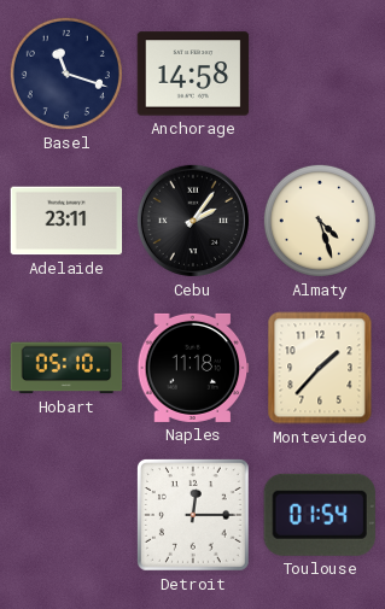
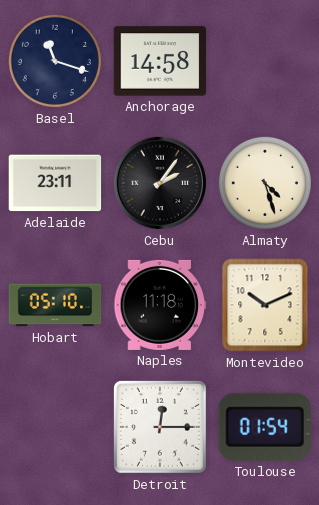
Montevideo: 1:37 -> 10:11 (265, 305)
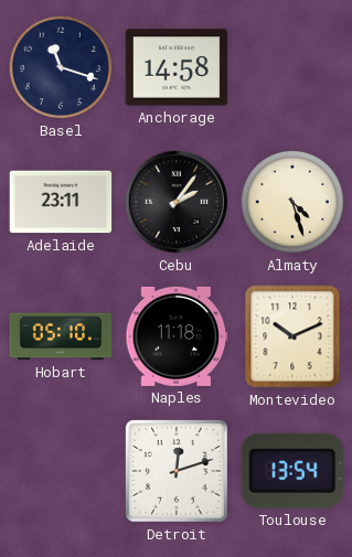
Detroit: 12:15 -> 12:12 (177, 471)
Toulouse: 01:54 -> 13:54 (292, 471)
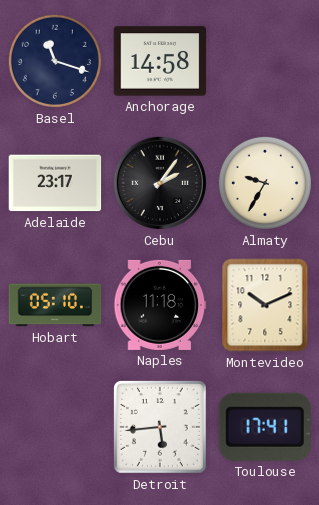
Adelaide: 23:11 -> 23:17 (55, 183)
Almaty: 4:27 -> 9:35 (265, 183)
Detroit: 12:12 -> 5:44 (160, 427)
Toulouse: 13:54 -> 17:41 (265, 427)
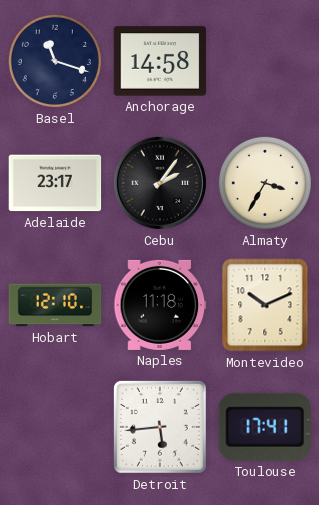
Almaty: 9:35 -> 3:35 (265, 183)
Hobart: 05:10 -> 12:10 (55, 305)
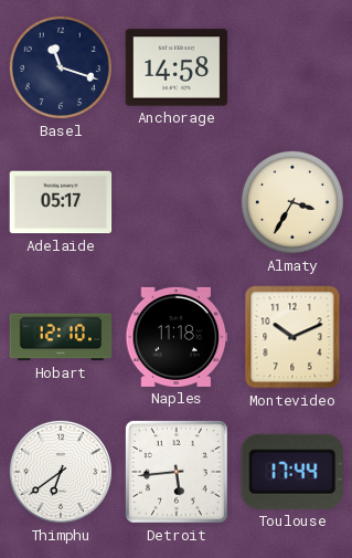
Adelaide: 23:17 -> 05:17 (61, 202)
Cebu: 2:06 -> none (160, 183)
Thimphu: none -> 6:39 (61, 472)
Toulouse: 17:41 -> 17:44 (292, 472)
